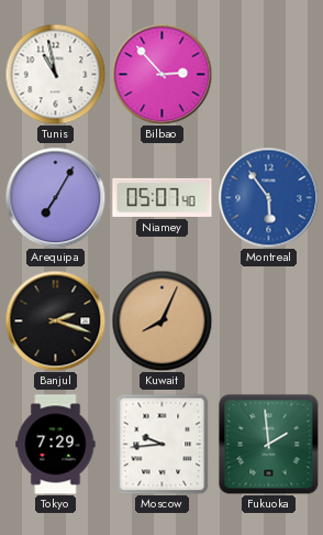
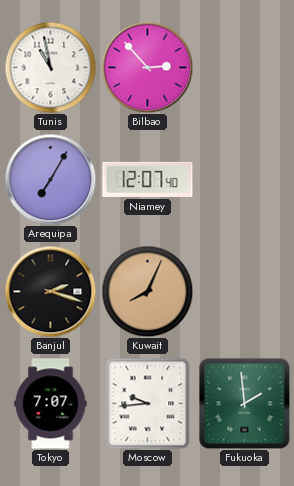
Niamey: 05:07 -> 12:07 (148, 179)
Montreal: 5:54 -> none (268, 197)
Tokyo: 7:29 -> 7:07 (51, 404)
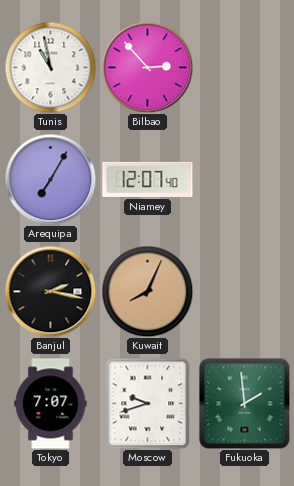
Banjul: 2:18 -> 2:17 (50, 291)
Moscow: 9:44 -> 9:42 (148, 403)
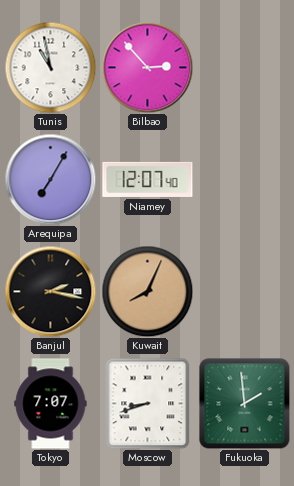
Moscow: 9:42 -> 8:42 (148, 403)
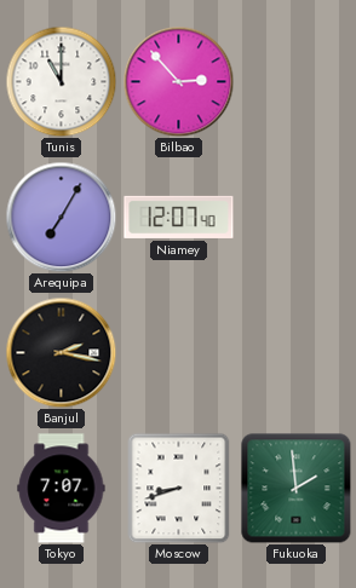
Tunis: 10:58 -> 11:00 (61, 81)
Kuwait: 8:04 -> none (147, 291)
